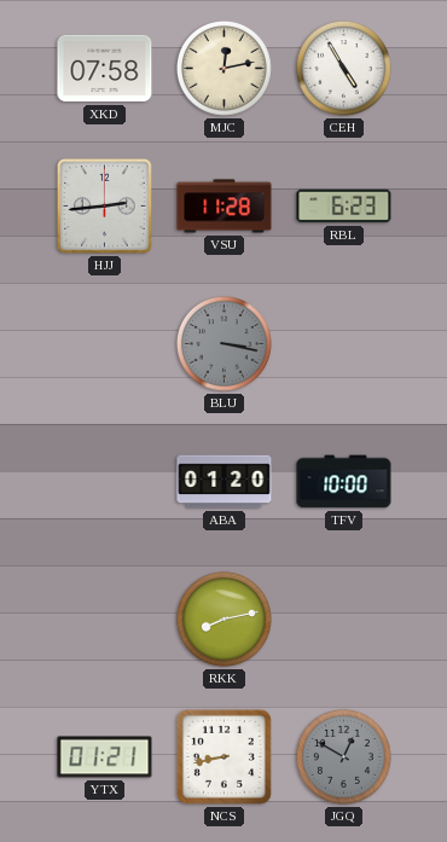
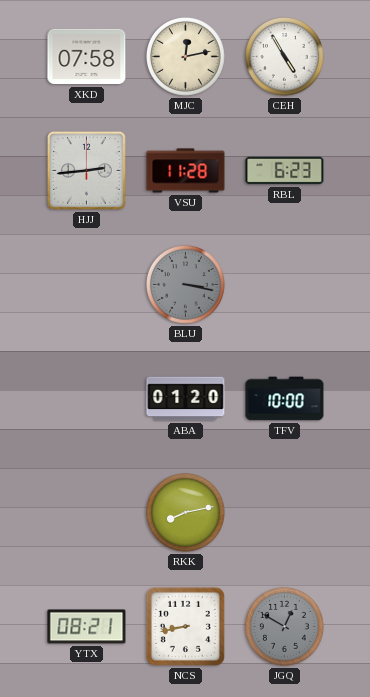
YTX: 01:21 -> 08:21 (87, 627)
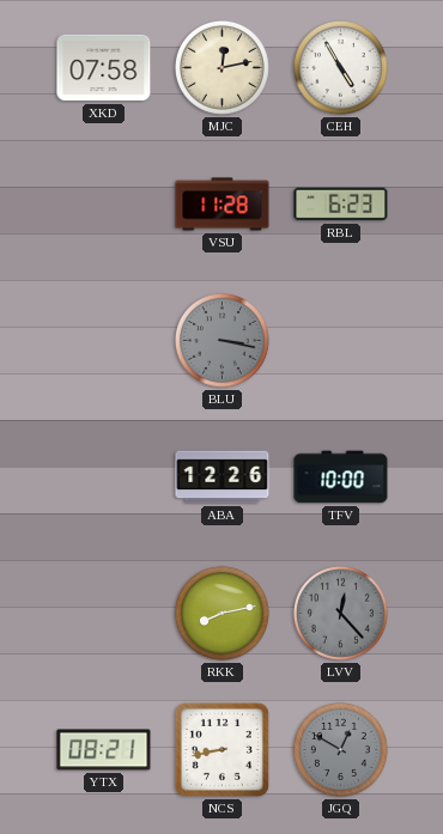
HJJ: 2:44 -> none (86, 170)
ABA: 01:20 -> 12:26 (223, 477)
LVV: none -> 12:23 (340, 614)
